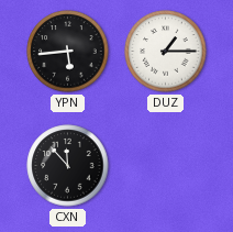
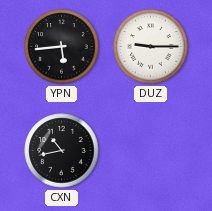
DUZ: 1:15 -> 9:15 (151, 47)
CXN: 11:53 -> 10:43 (62, 151)
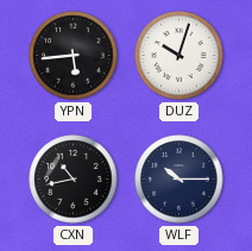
DUZ: 9:15 -> 10:03 (179, 56)
WLF: none -> 10:15 (179, 180)
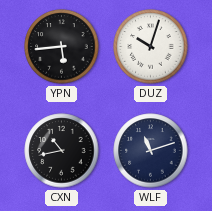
WLF: 10:15 -> 11:12 (151, 151)
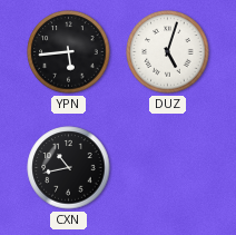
DUZ: 10:03 -> 5:03 (168, 52)
WLF: 11:12 -> none (151, 151)
